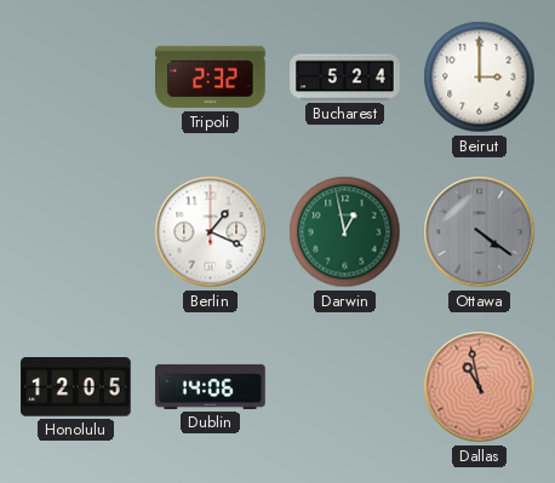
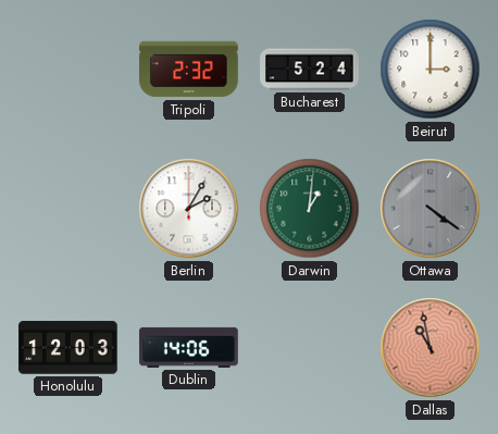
Berlin: 1:19 -> 2:05 (189, 209)
Darwin: 12:58 -> 1:01 (310, 209)
Honolulu: 12:05 -> 12:03 (69, 348)
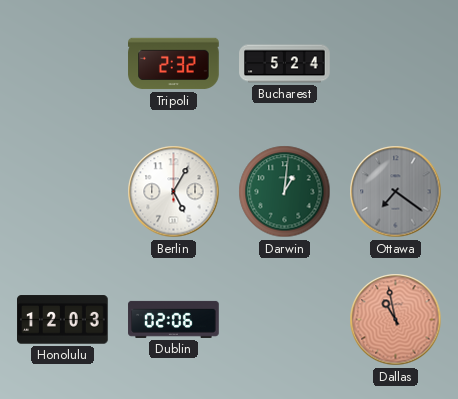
Beirut: 3:00 -> none (431, 70)
Berlin: 2:05 -> 5:05 (174, 192)
Ottawa: 4:21 -> 7:21 (396, 192)
Dublin: 14:06 -> 02:06 (174, 319)
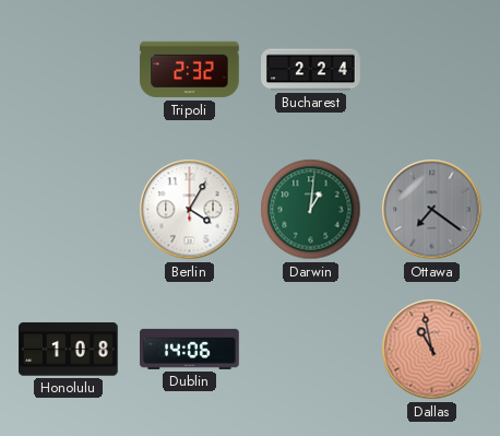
Bucharest: 5:24 -> 2:24 (311, 70)
Berlin: 5:05 -> 4:05 (190, 210)
Honolulu: 12:03 -> 1:08 (69, 350)
Dublin: 02:06 -> 14:06 (190, 349)
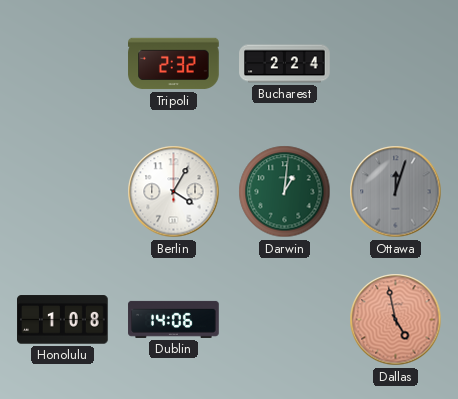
Ottawa: 7:21 -> 12:03 (396, 192)
Dallas: 10:58 -> 4:58 (396, 320)
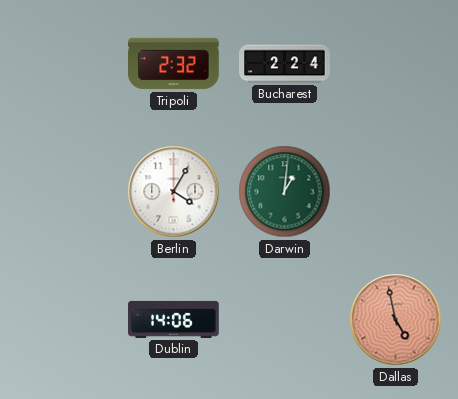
Ottawa: 12:03 -> none (396, 192)
Honolulu: 1:08 -> none (63, 320)
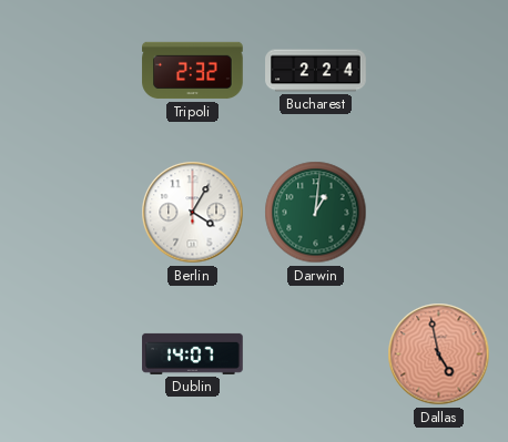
Dublin: 14:06 -> 14:07 (193, 353)
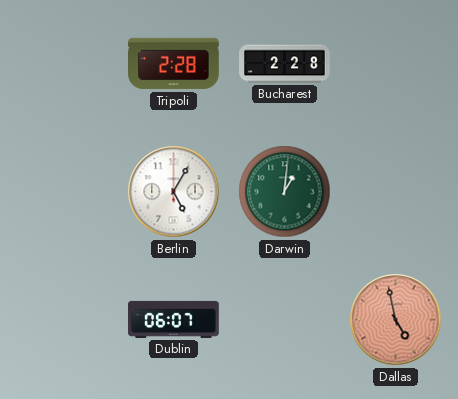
Tripoli: 2:32 -> 2:28 (174, 64)
Bucharest: 2:24 -> 2:28 (285, 64)
Berlin: 4:05 -> 5:05 (174, 192)
Dublin: 14:07 -> 06:07 (174, 319)
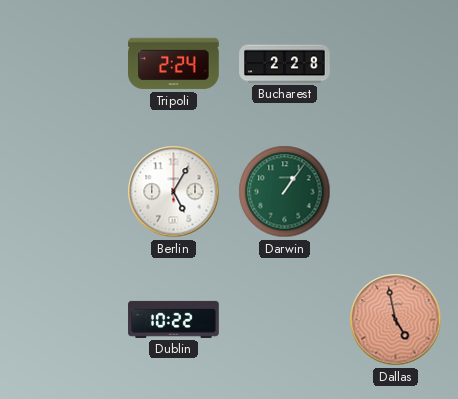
Tripoli: 2:28 -> 2:24 (174, 64)
Darwin: 1:01 -> 1:06 (285, 192)
Dublin: 06:07 -> 10:22 (174, 319)
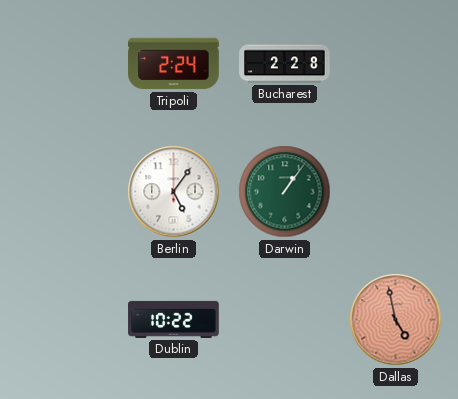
Berlin: 5:05 -> 5:06 (174, 192)
